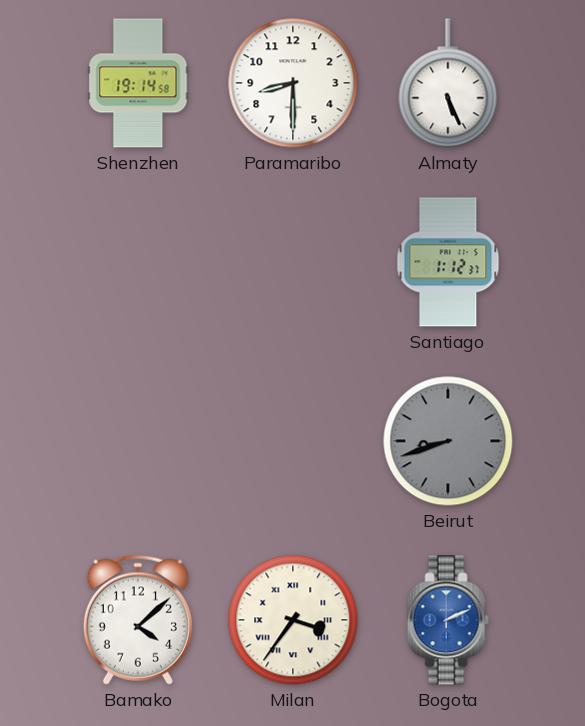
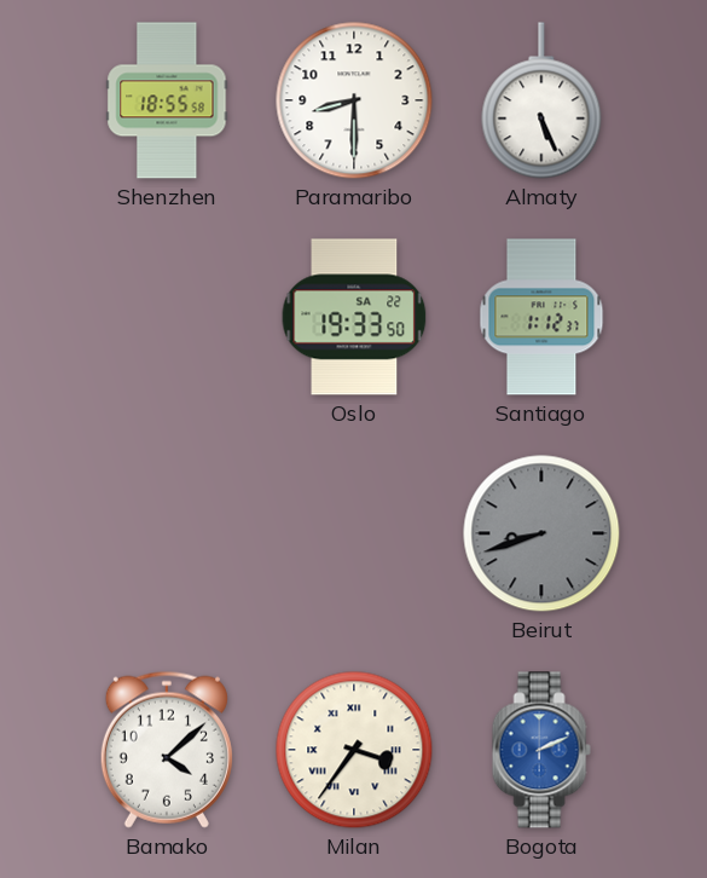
Shenzhen: 19:14 -> 18:55 (167, 100)
Oslo: none -> 19:33 (354, 317)
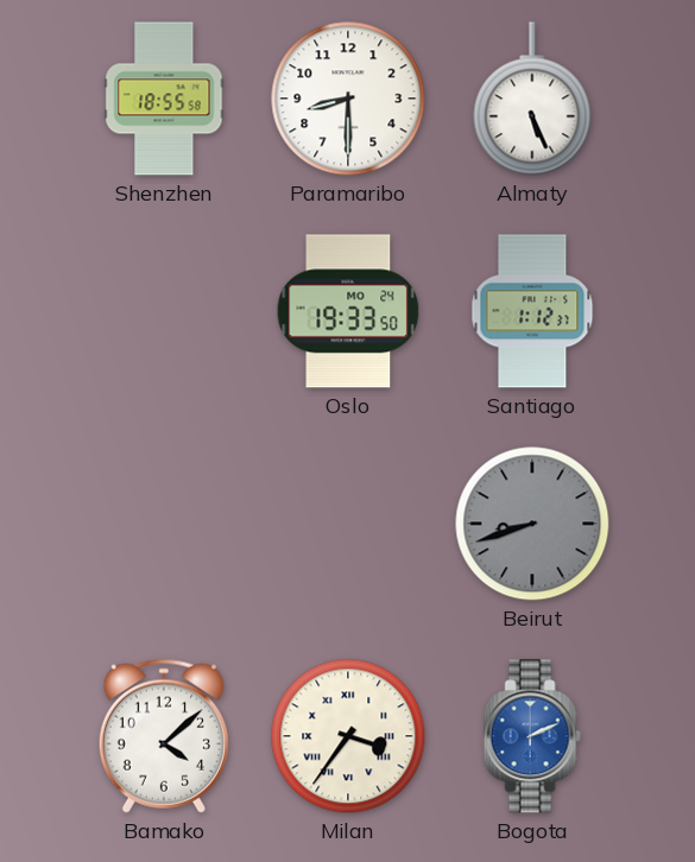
Oslo date: SA 22 -> MO 24 (348, 311)
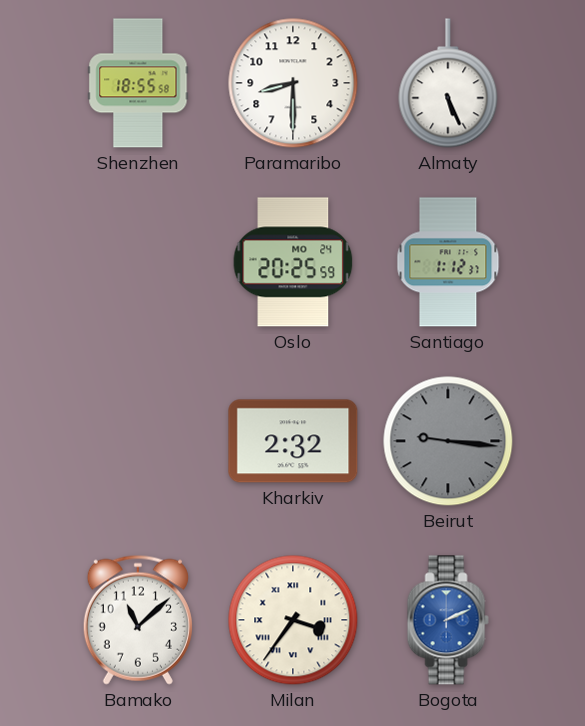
Oslo: 19:33 -> 20:25 (293, 262)
Kharkiv: none -> 2:32 (293, 441)
Beirut: 8:42 -> 9:16 (448, 441)
Bamako: 4:08 -> 11:08 (138, 620)
